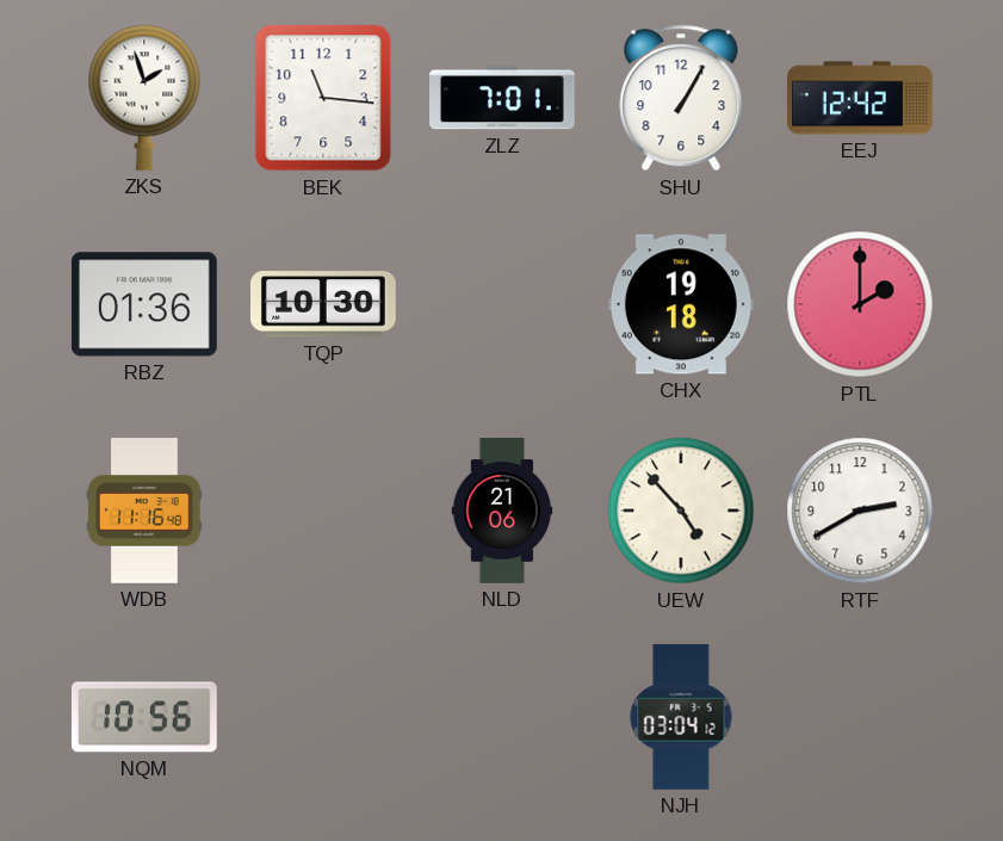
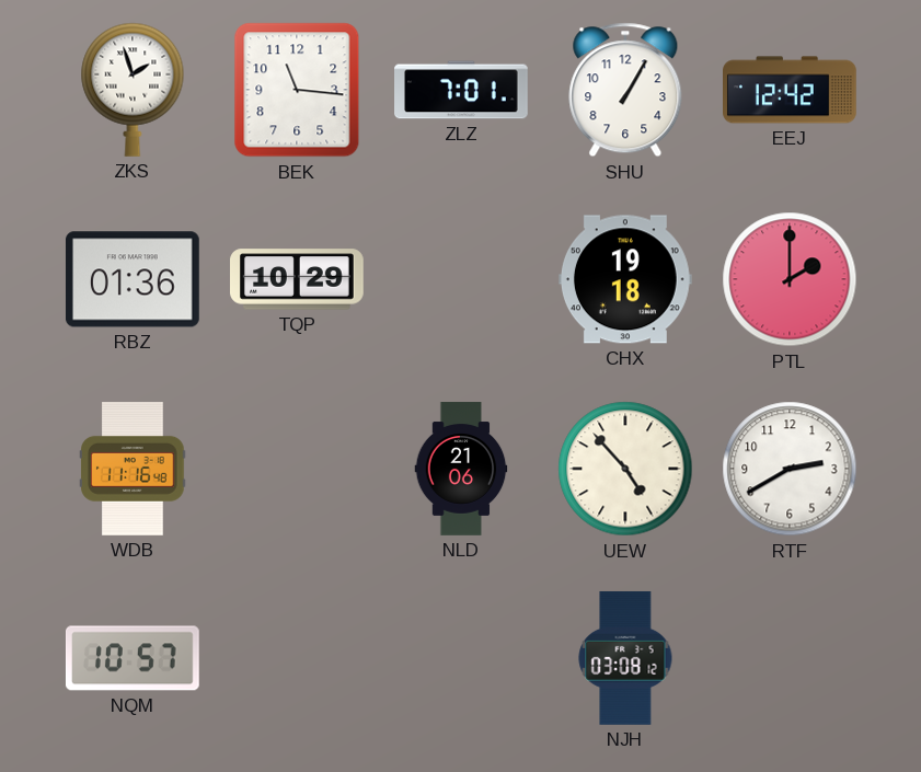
TQP: 10:30 -> 10:29 (298, 279)
NQM: 10:56 -> 10:57 (133, 658)
NJH: 03:04 -> 03:08 (625, 658)
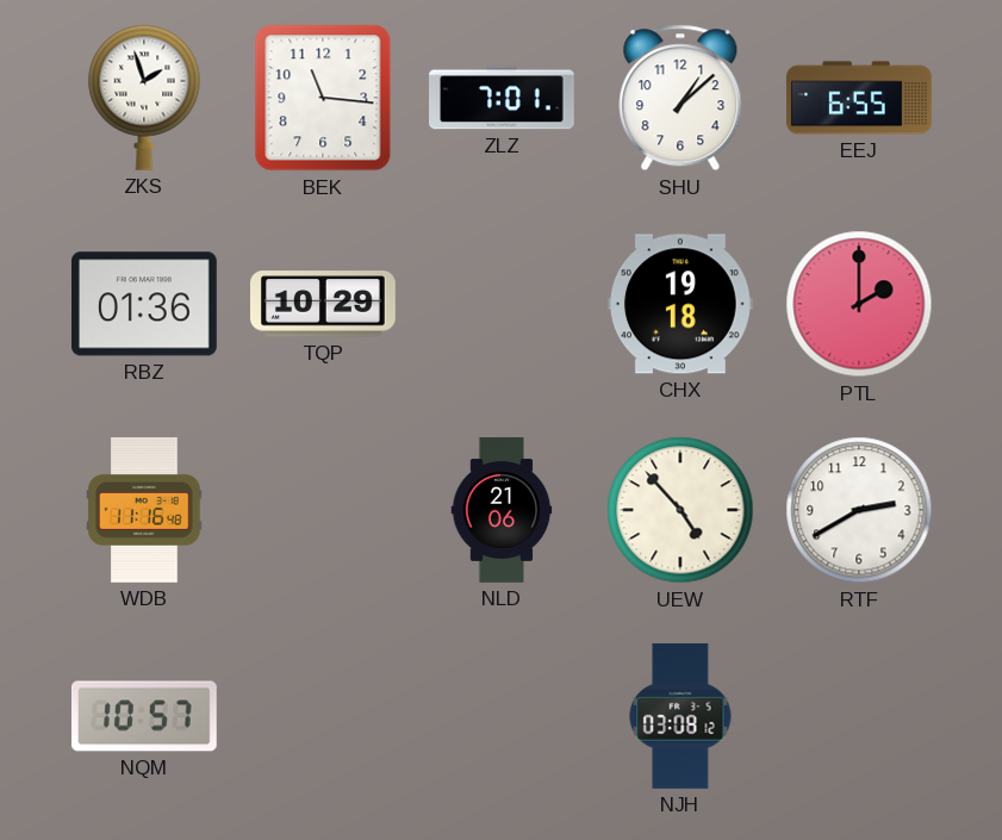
SHU: 1:05 -> 1:08 (680, 98)
EEJ: 12:42 -> 6:55 (860, 98)
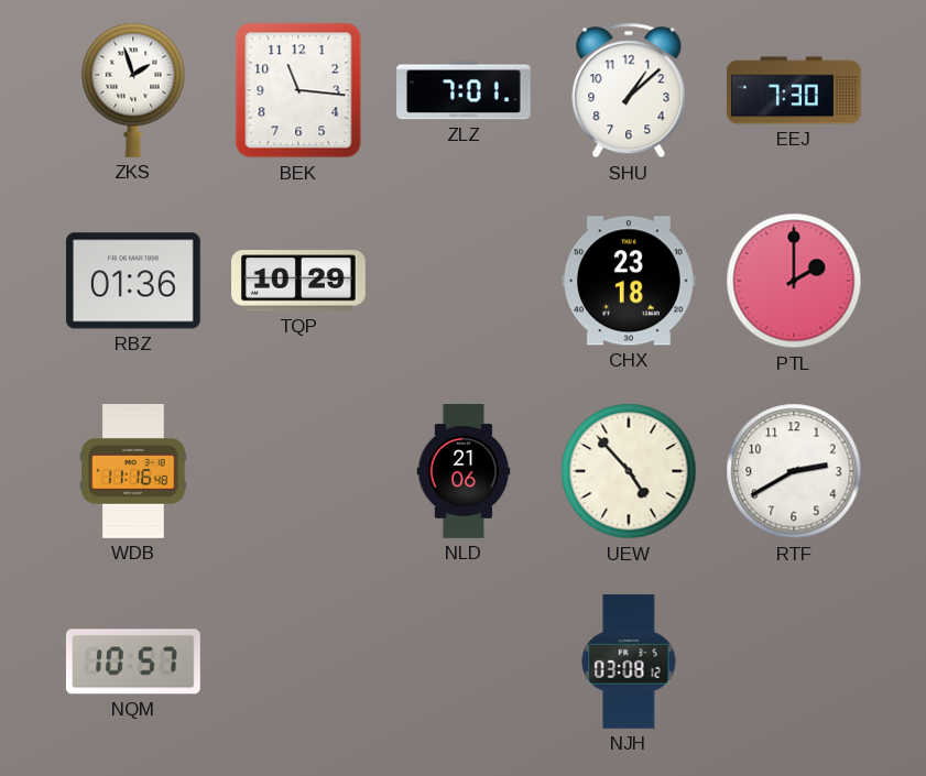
EEJ: 6:55 -> 7:30 (795, 90)
CHX: 19:18 -> 23:18 (629, 281)
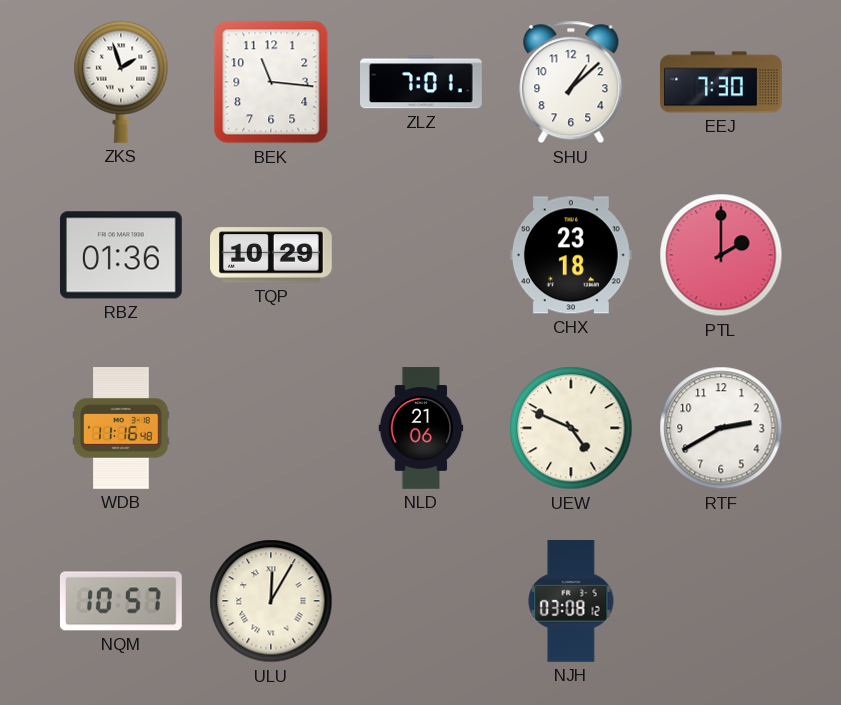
UEW: 4:53 -> 4:49 (571, 428)
ULU: none -> 12:05 (271, 601)
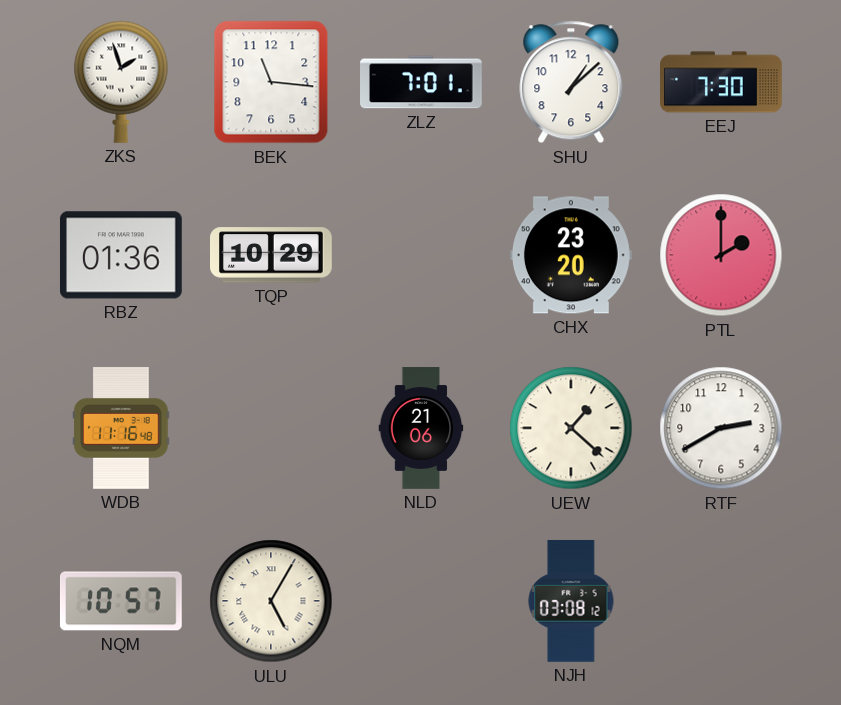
CHX: 23:18 -> 23:20 (571, 255)
UEW: 4:49 -> 1:22 (571, 428)
ULU: 12:05 -> 5:05 (271, 601)
